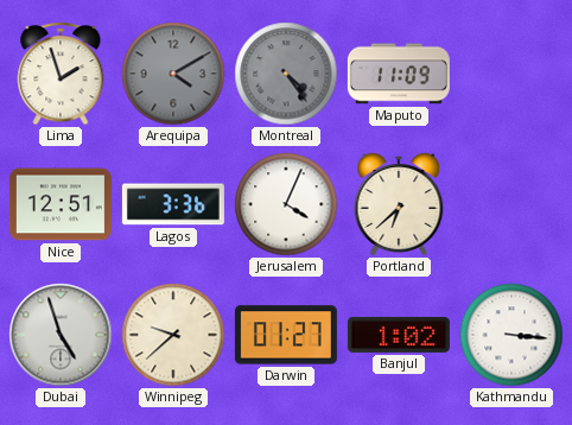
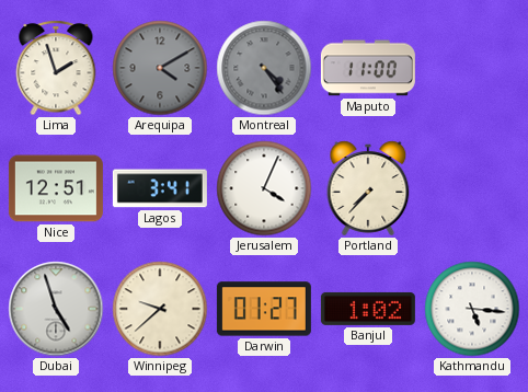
Maputo: 11:09 -> 11:00 (368, 68)
Lagos: 3:36 -> 3:41 (160, 188)
Portland: 6:38 -> 7:37 (368, 188)
Kathmandu: 3:16 -> 5:16 (472, 309)
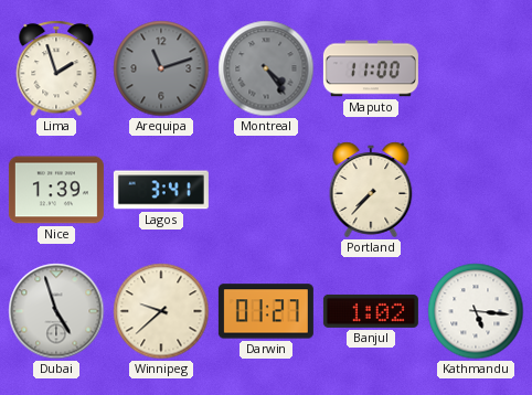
Arequipa: 4:10 -> 11:12 (161, 68)
Nice: 12:51 -> 1:39 (56, 190)
Jerusalem: 4:04 -> none (264, 188)
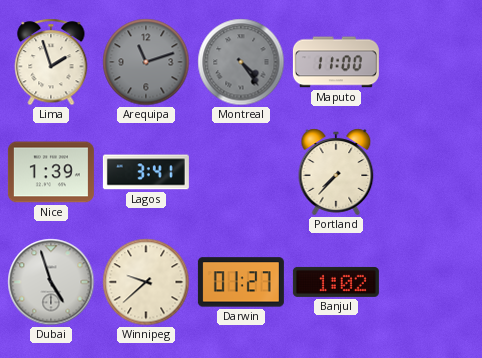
Kathmandu: 5:16 -> none (476, 311)
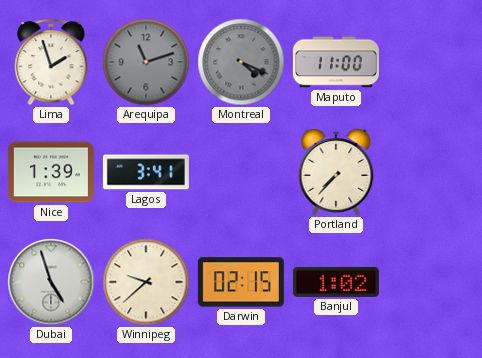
Montreal: 4:24 -> 4:19 (241, 62)
Darwin: 01:27 -> 02:15 (241, 282)
